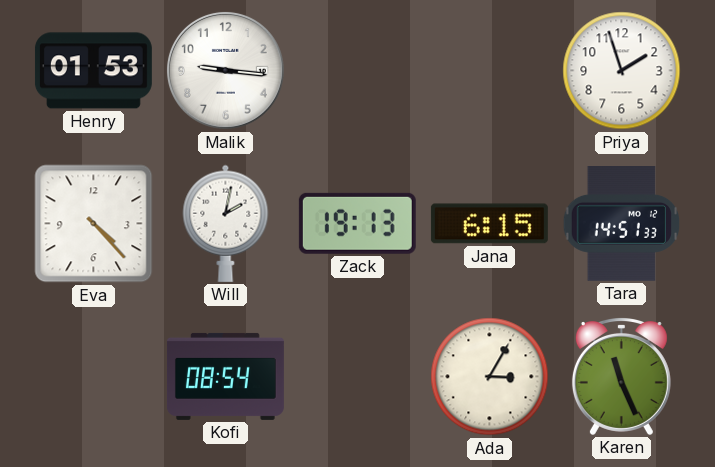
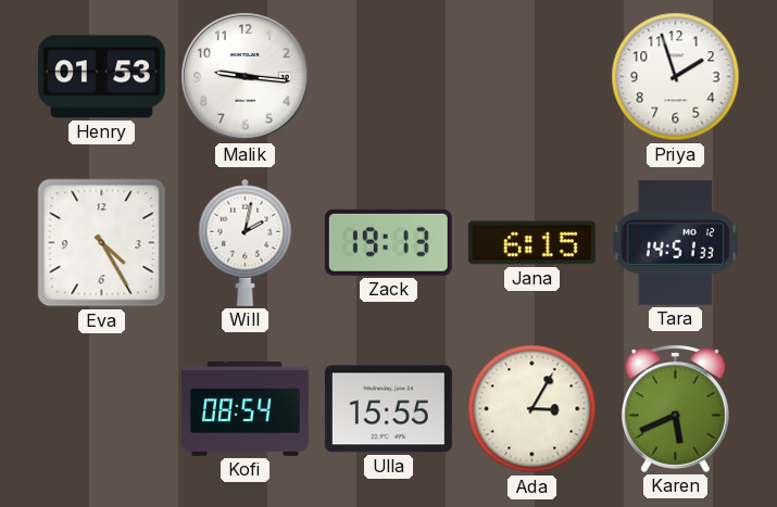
Eva: 4:23 -> 4:25 (102, 243)
Ulla: none -> 15:55 (388, 409)
Karen: 11:26 -> 5:41 (675, 409)
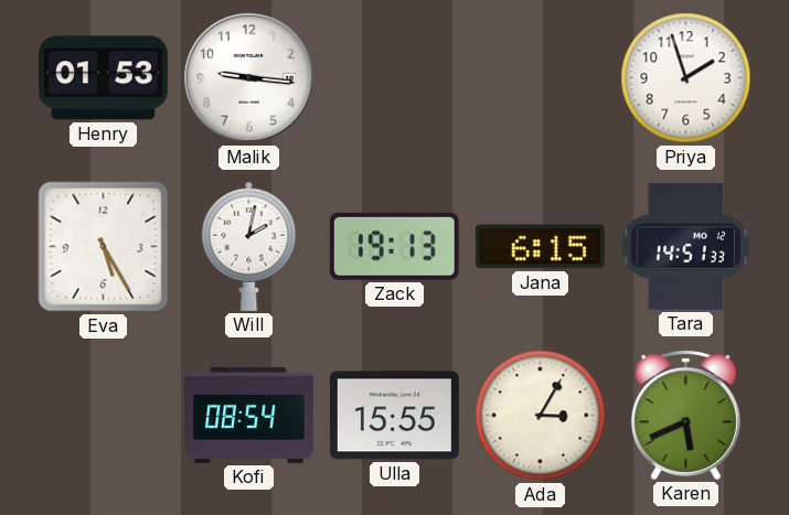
Eva: 4:25 -> 5:25 (104, 247)
